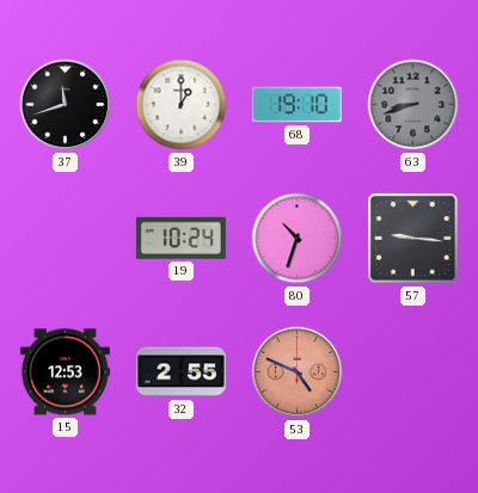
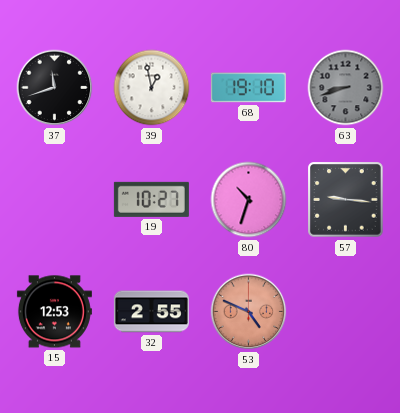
39: 1:00 -> 12:58 (152, 88)
19: 10:24 -> 10:27 (151, 199)
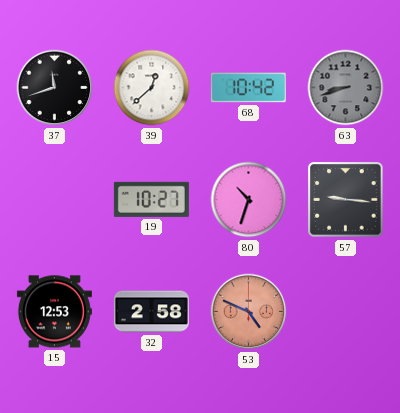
39: 12:58 -> 12:38 (152, 88)
68: 19:10 -> 10:42 (248, 88)
32: 2:55 -> 2:58 (151, 312)
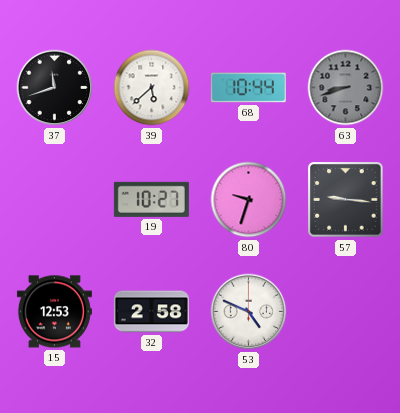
39: 12:38 -> 5:38 (152, 88)
68: 10:42 -> 10:44 (248, 88)
80: 10:33 -> 9:33 (249, 200)
53 dial: salmon -> white (249, 312)
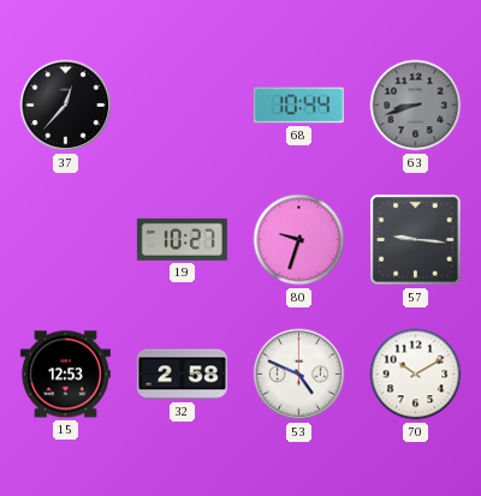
37: 11:42 -> 12:37 (66, 106)
39: 5:38 -> none (152, 88)
70: none -> 10:10 (416, 375)
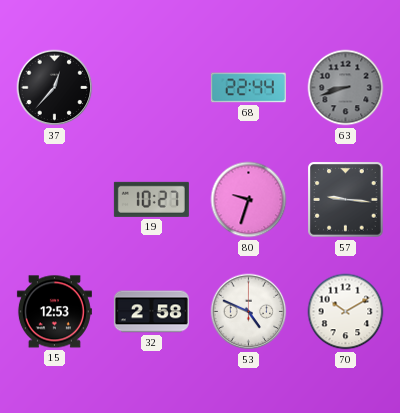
68: 10:44 -> 22:44 (248, 88)
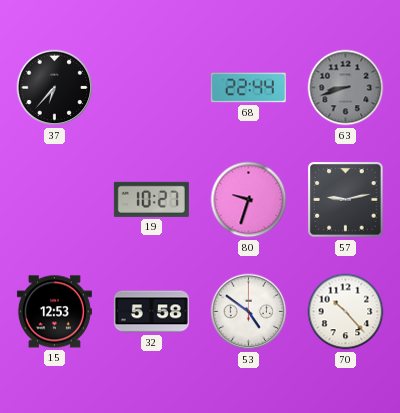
37: 12:37 -> 6:37 (55, 88)
57: 9:16 -> 9:13 (346, 200)
32: 2:58 -> 5:58 (151, 312)
53: 4:49 -> 4:51 (249, 312)
70: 10:10 -> 10:23 (346, 312)
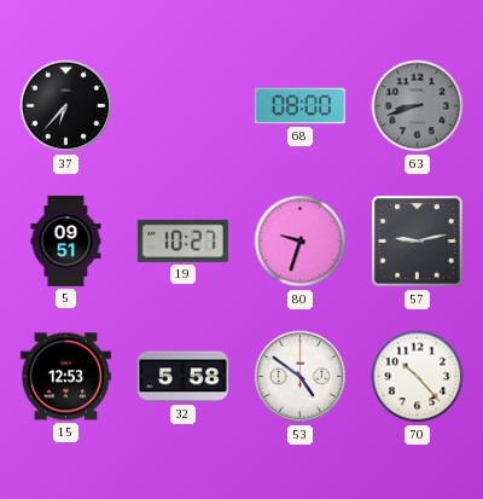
68: 22:44 -> 08:00 (299, 106)
5: none -> 09:51 (66, 240)
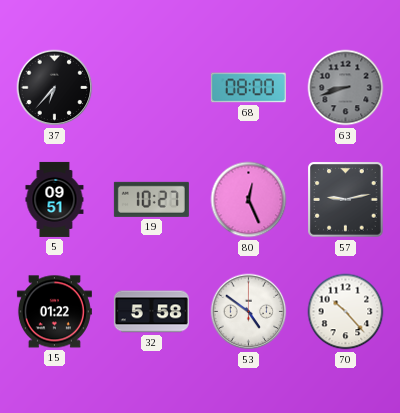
80: 9:33 -> 12:26 (249, 200)
15: 12:53 -> 01:22 (54, 312)
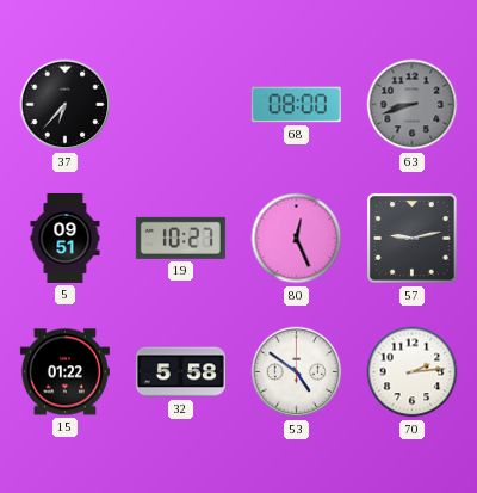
70: 10:23 -> 2:14 (413, 372)
